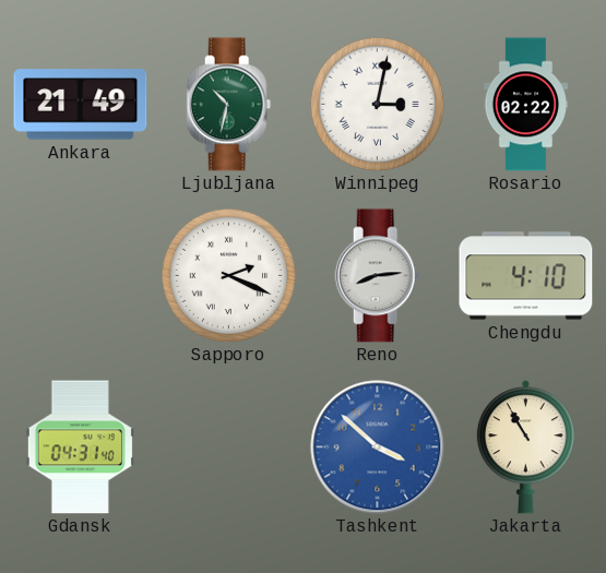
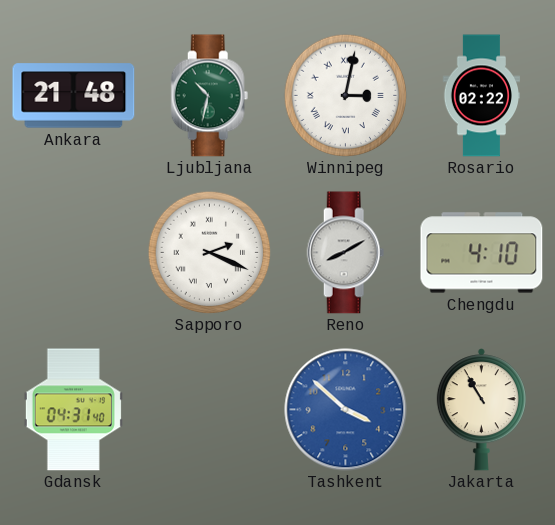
Ankara: 21:49 -> 21:48 (74, 96)
Reno: 8:14 -> 8:10 (346, 253)
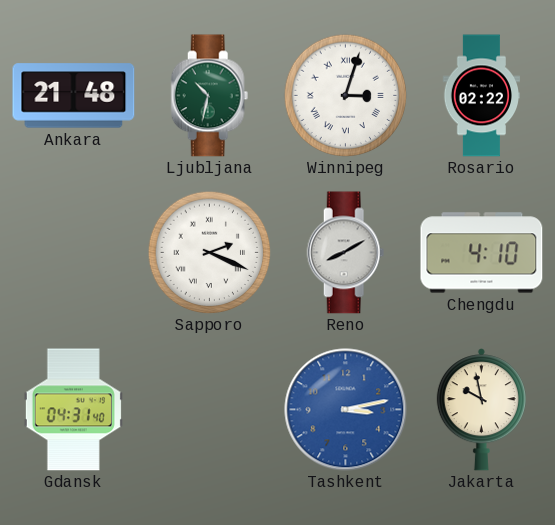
Winnipeg: 3:02 -> 3:03 (345, 95)
Tashkent: 3:52 -> 3:13 (346, 410)
Jakarta: 10:55 -> 9:58 (481, 410)
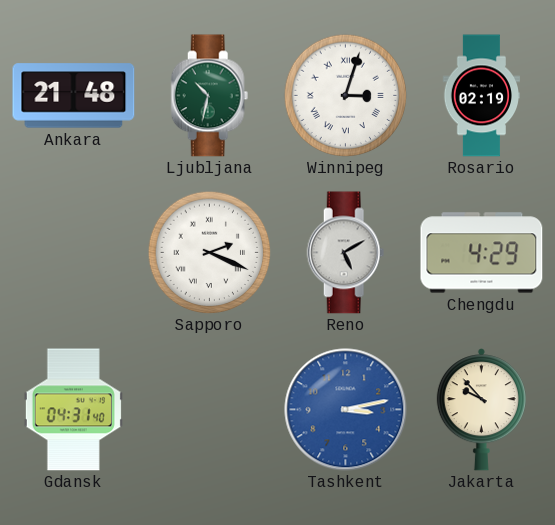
Rosario: 02:22 -> 02:19 (481, 96)
Reno: 8:10 -> 5:10 (346, 253)
Chengdu: 4:10 -> 4:29 (482, 253)
Jakarta: 9:58 -> 9:53 (481, 410)
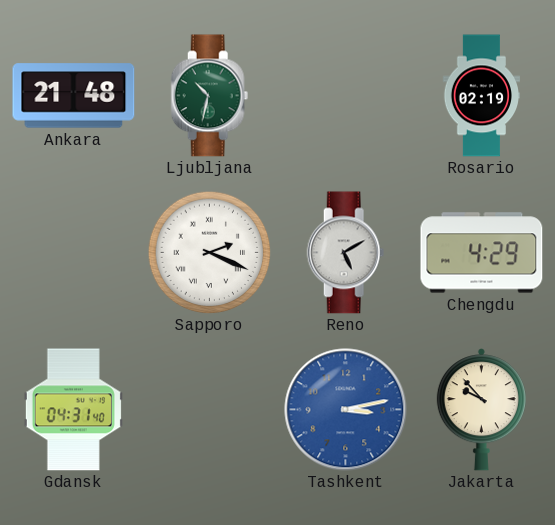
Winnipeg: 3:03 -> none (345, 95)
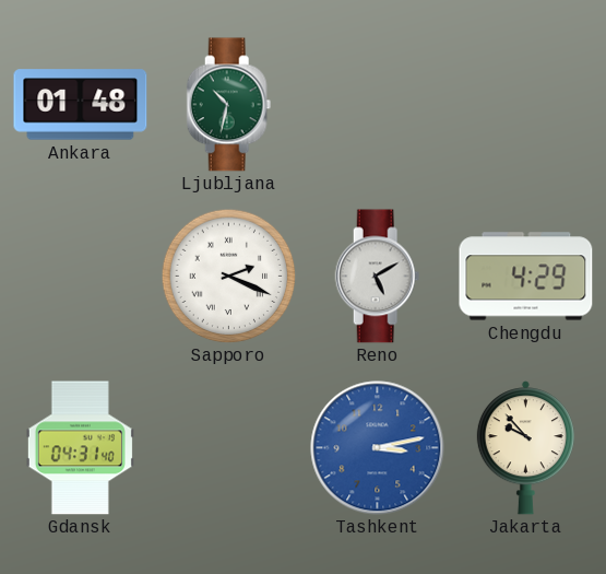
Ankara: 21:48 -> 01:48 (81, 105)
Rosario: 02:19 -> none (481, 96)
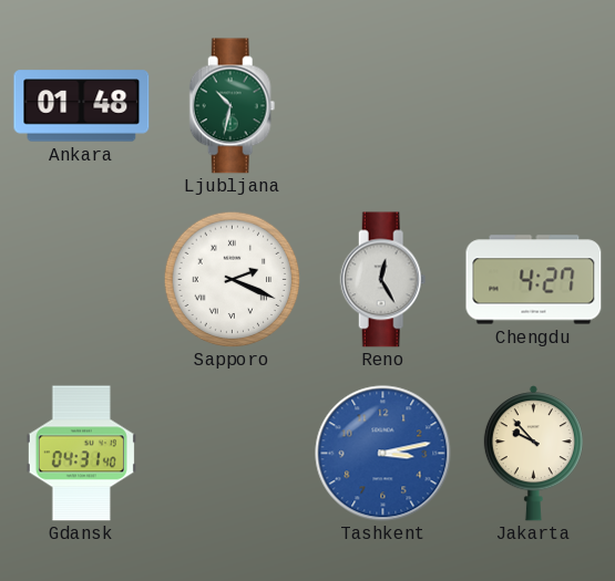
Reno: 5:10 -> 12:25 (383, 280)
Chengdu: 4:29 -> 4:27 (534, 280)
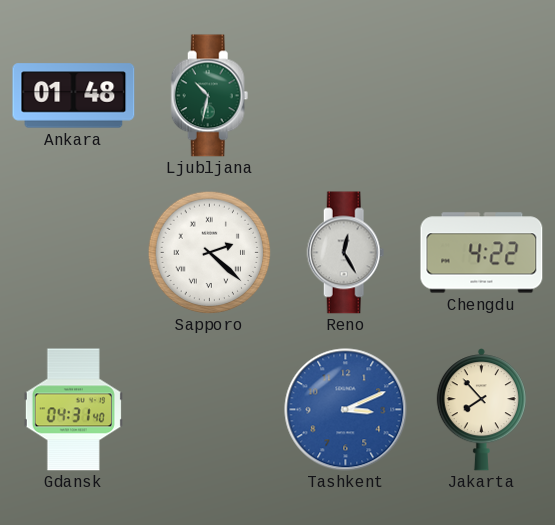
Sapporo: 2:19 -> 2:22 (209, 252)
Chengdu: 4:27 -> 4:22 (482, 253)
Tashkent: 3:13 -> 3:11 (346, 410)
Jakarta: 9:53 -> 7:53 (481, 410)
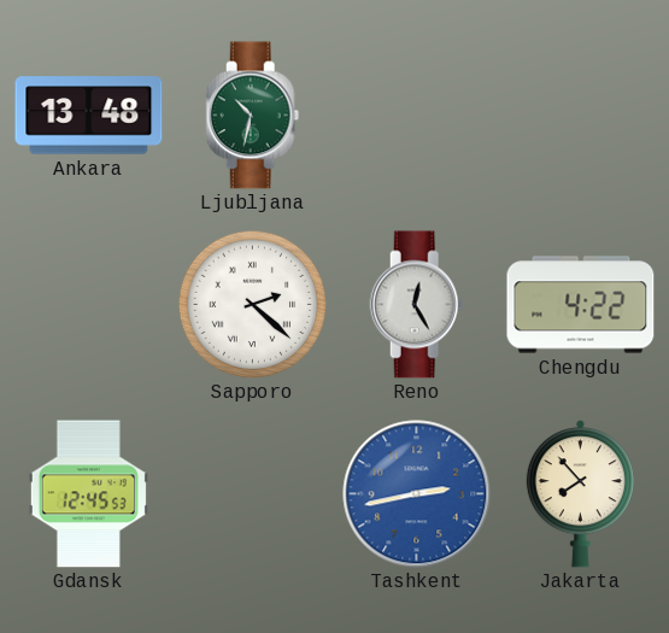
Ankara: 01:48 -> 13:48 (89, 116)
Gdansk: 04:31 -> 12:45 (88, 494)
Tashkent: 3:11 -> 2:43 (417, 494)
